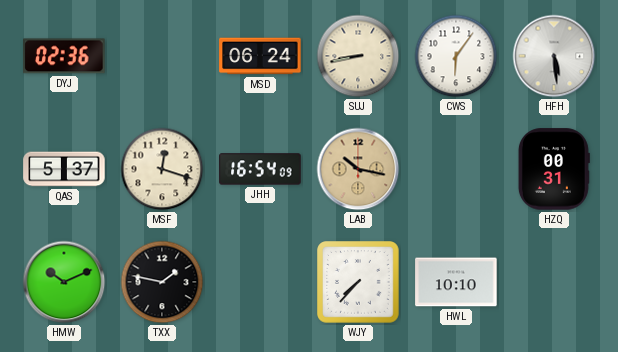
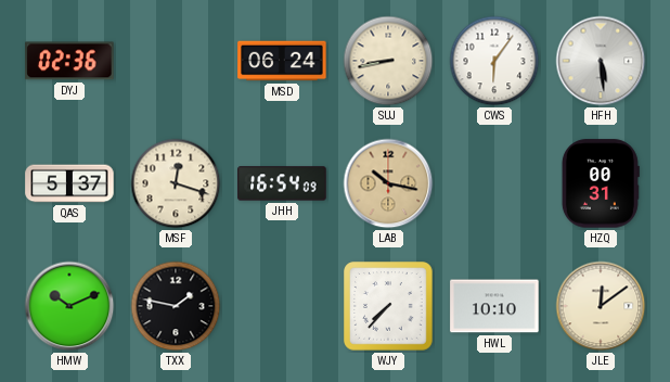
JLE: none -> 12:09 (601, 306)
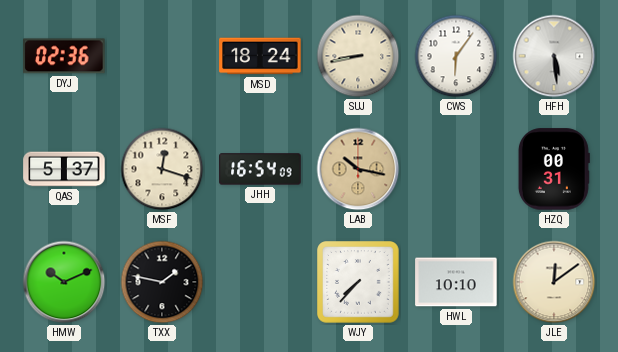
MSD: 06:24 -> 18:24 (260, 56)
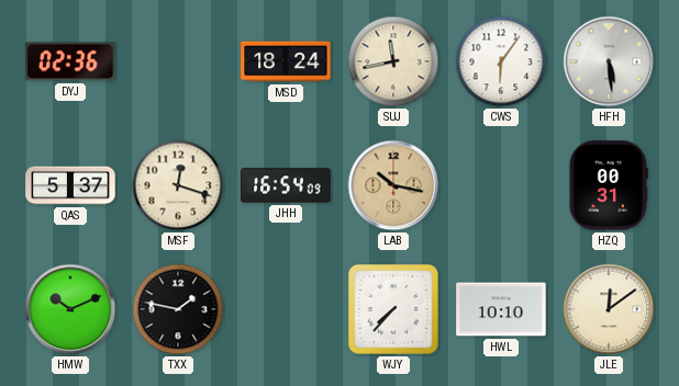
SUJ: 8:43 -> 11:43 (393, 61)
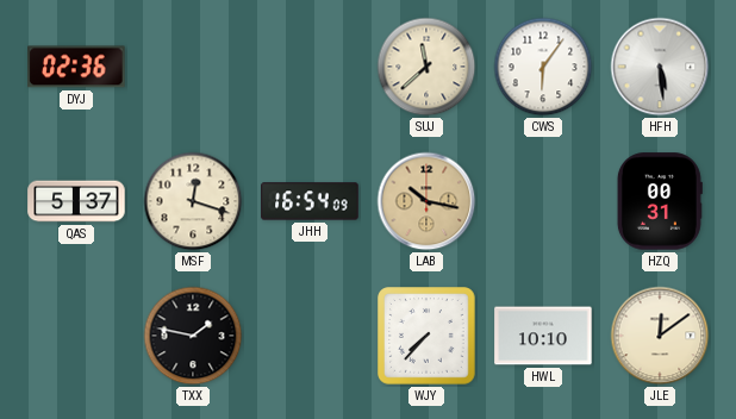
MSD: 18:24 -> none (286, 61)
SUJ: 11:43 -> 11:38 (426, 67)
HMW: 10:11 -> none (70, 309)
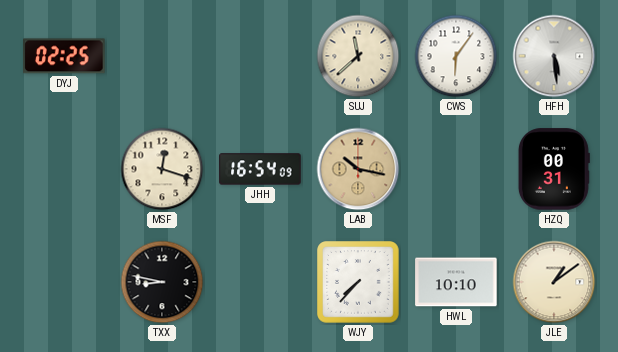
DYJ: 02:36 -> 02:25 (64, 56)
QAS: 5:37 -> none (76, 201)
TXX: 1:47 -> 8:47 (162, 282)
JLE: 12:09 -> 1:09 (554, 282)
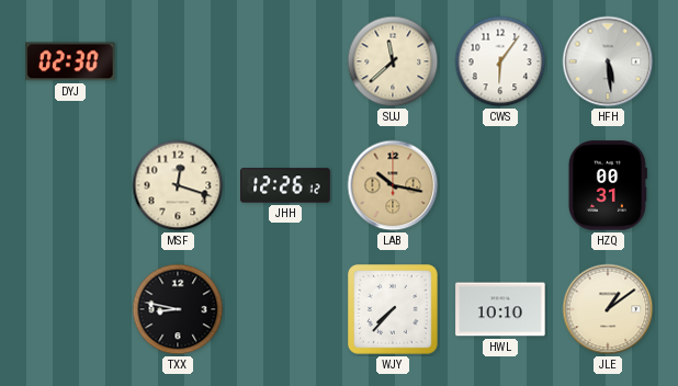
DYJ: 02:25 -> 02:30 (70, 61)
JHH: 16:54 -> 12:26 (285, 185)
